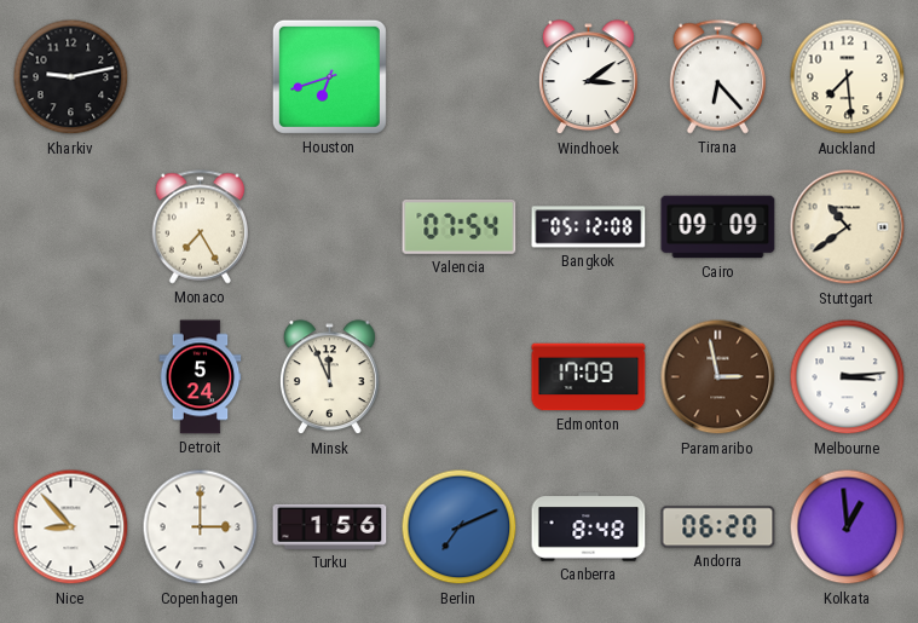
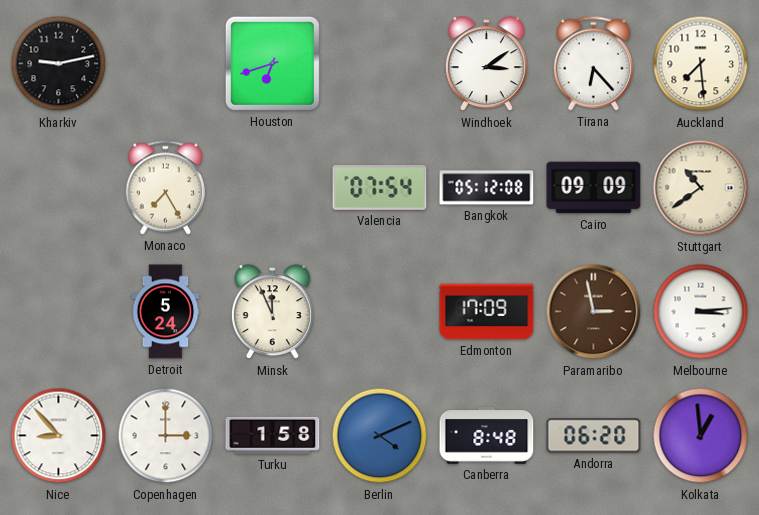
Turku: 1:56 -> 1:58 (273, 435)
Berlin: 7:11 -> 4:11 (380, 436)
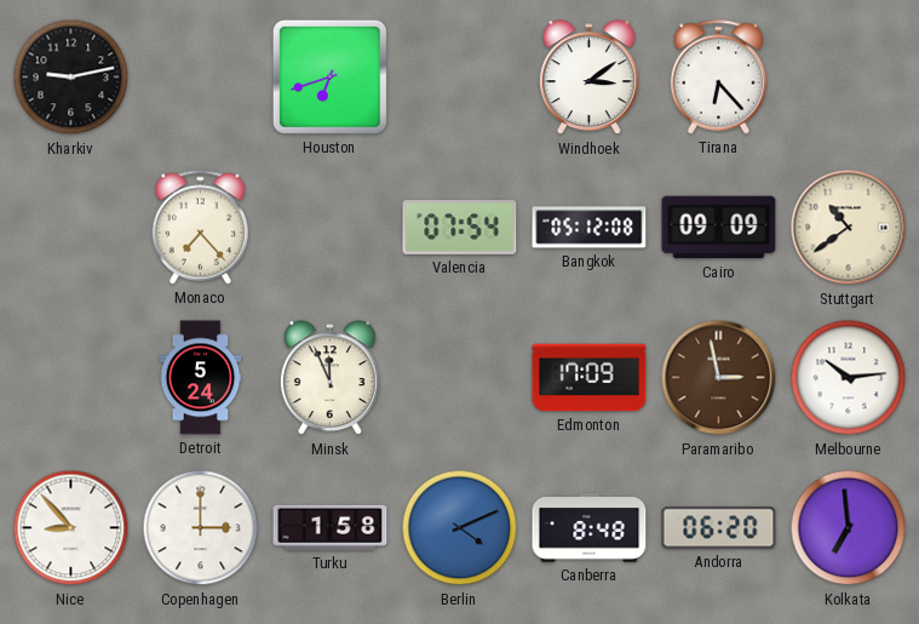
Auckland: 7:29 -> none (701, 64)
Monaco: 7:25 -> 7:23 (201, 228)
Melbourne: 3:14 -> 10:14 (849, 378)
Kolkata: 12:59 -> 6:59 (849, 528)
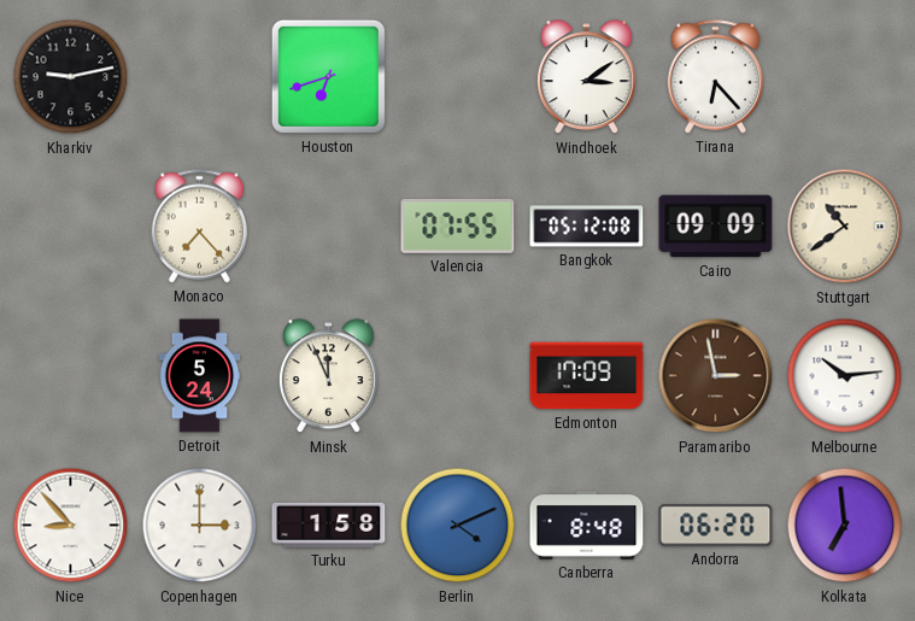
Valencia: 07:54 -> 07:55 (458, 225)
